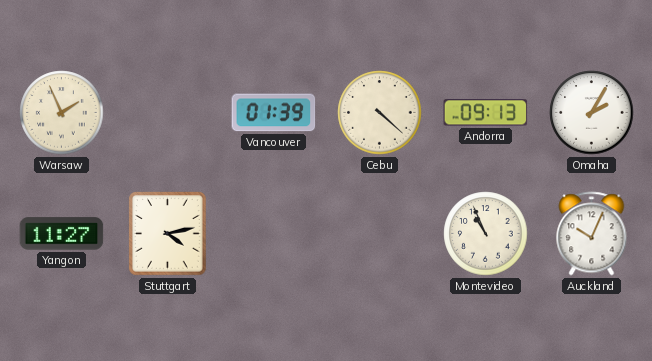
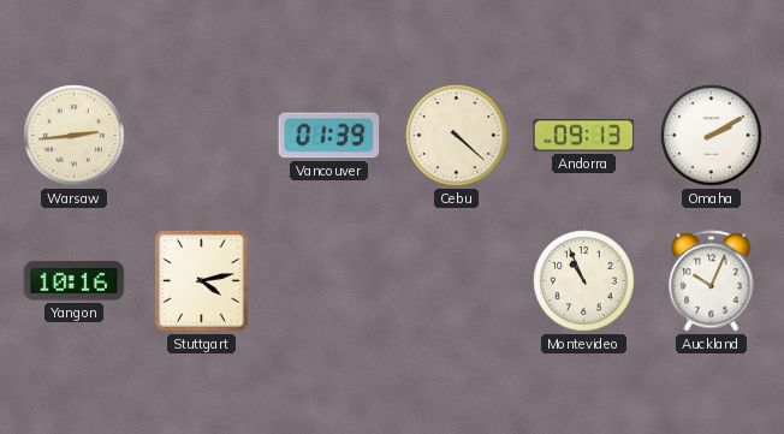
Warsaw: 1:56 -> 2:44 (75, 136)
Omaha: 2:05 -> 2:10 (712, 136)
Yangon: 11:27 -> 10:16 (75, 281)
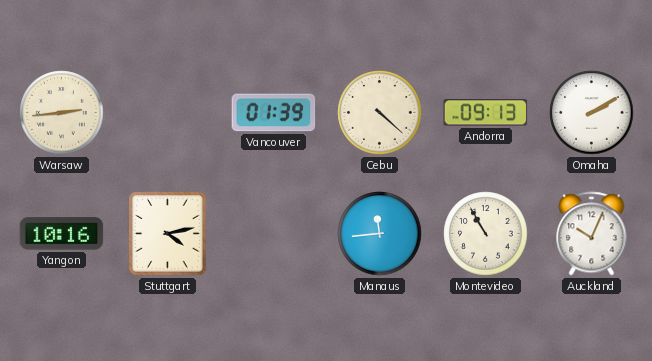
Manaus: none -> 11:44 (380, 234)
Montevideo: 10:56 -> 10:55 (486, 234)
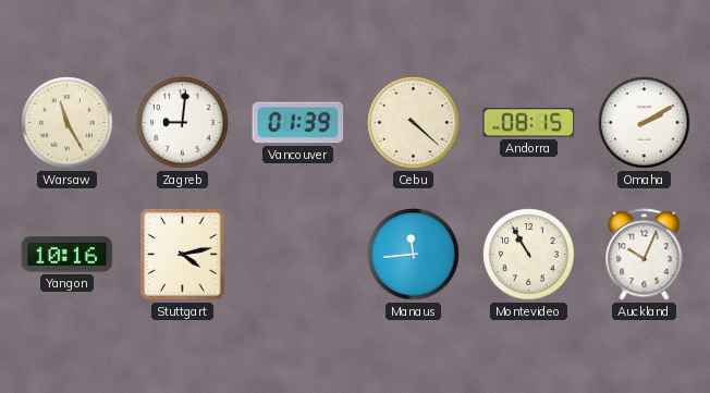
Warsaw: 2:44 -> 11:25 (68, 123)
Zagreb: none -> 9:01 (183, 123)
Andorra: 09:13 -> 08:15 (529, 123)
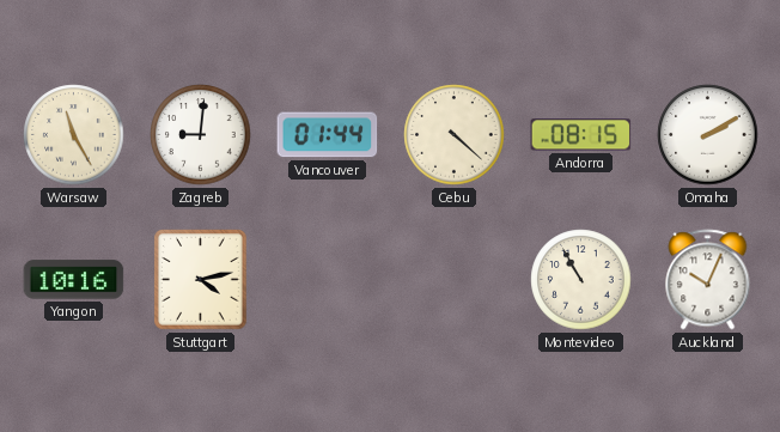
Vancouver: 01:39 -> 01:44 (328, 135)
Manaus: 11:44 -> none (414, 255)
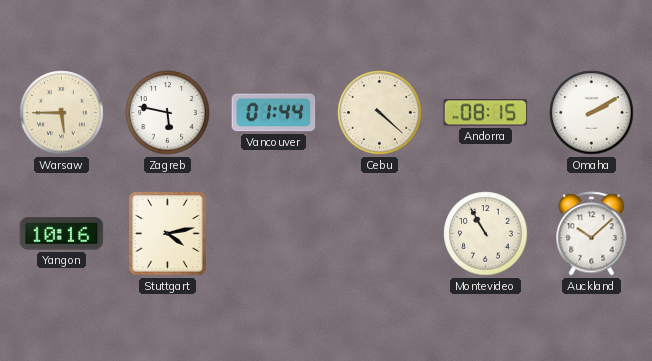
Warsaw: 11:25 -> 5:45 (62, 113)
Zagreb: 9:01 -> 5:47 (168, 113)
Auckland: 10:04 -> 10:08 (592, 234)
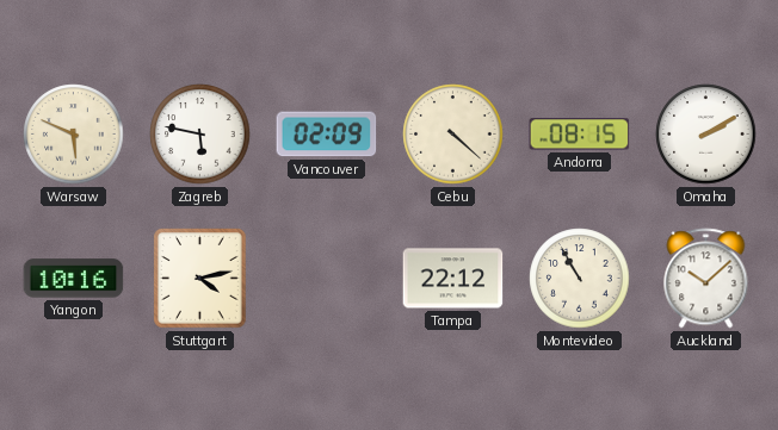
Warsaw: 5:45 -> 5:49 (74, 135)
Vancouver: 01:44 -> 02:09 (327, 135)
Tampa: none -> 22:12 (453, 279)
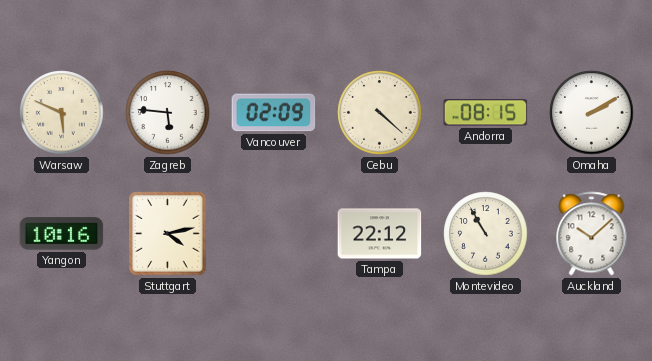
Zagreb: 5:47 -> 5:46 (168, 113)
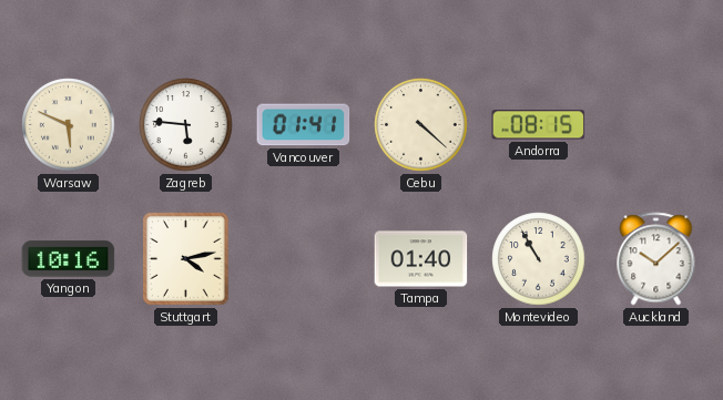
Vancouver: 02:09 -> 01:41 (304, 125)
Omaha: 2:10 -> none (592, 113)
Tampa: 22:12 -> 01:40 (421, 259)
